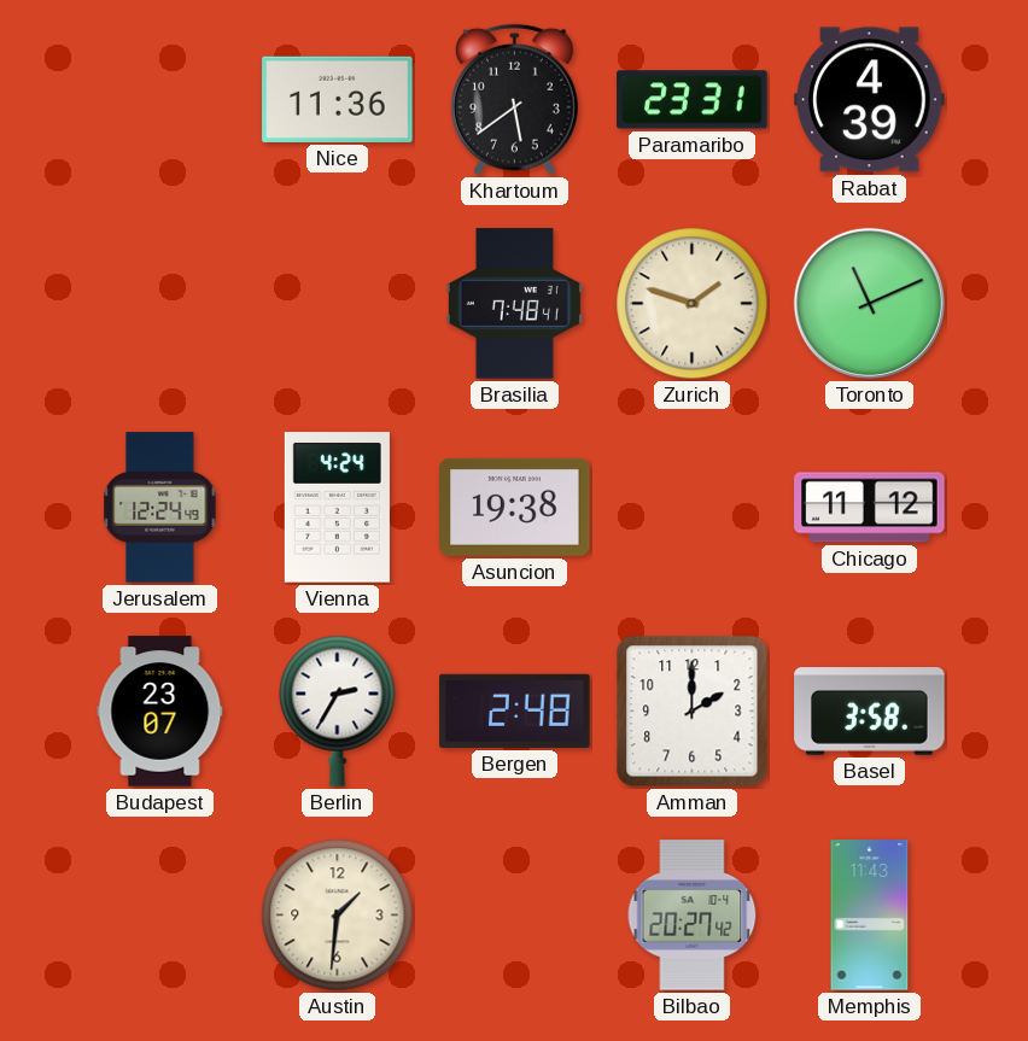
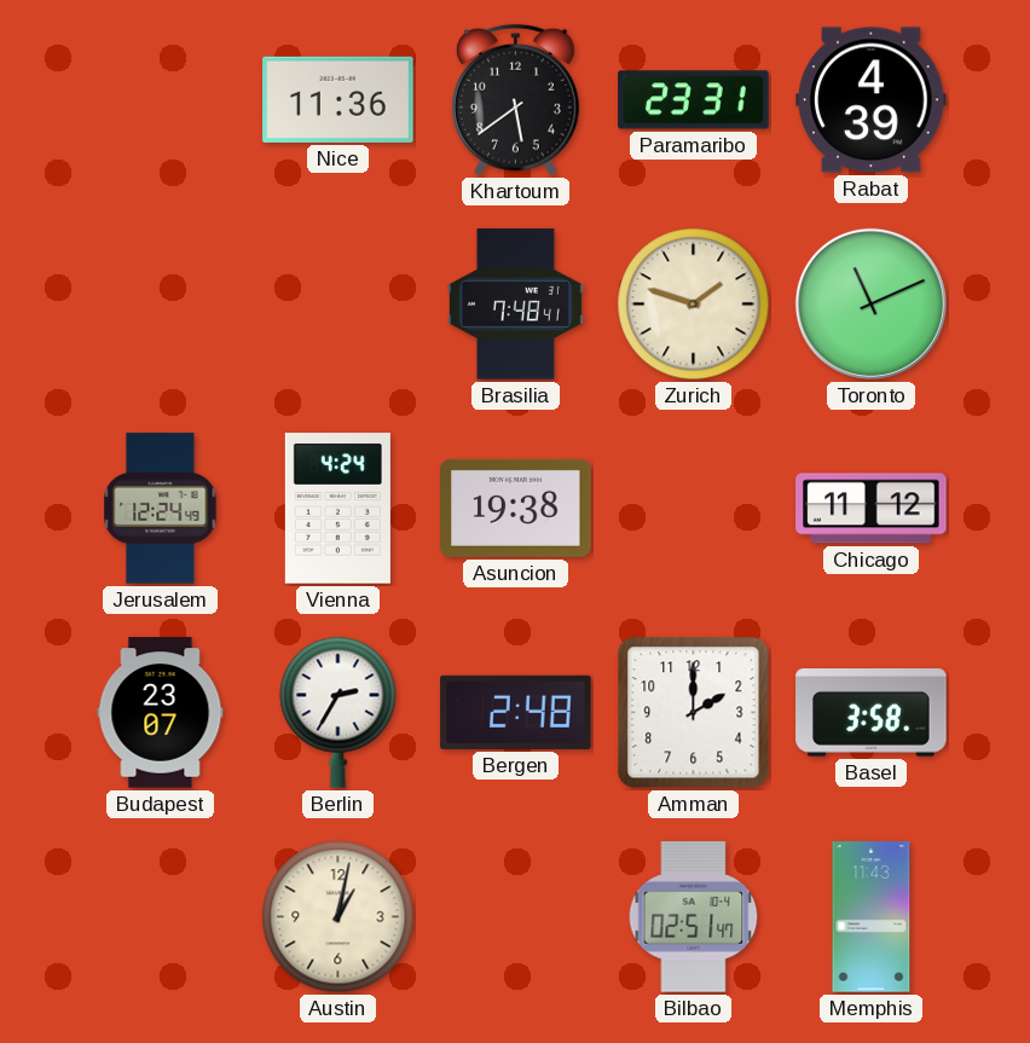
Austin: 1:31 -> 1:02 (338, 917)
Bilbao: 20:27 -> 02:51 (694, 917)
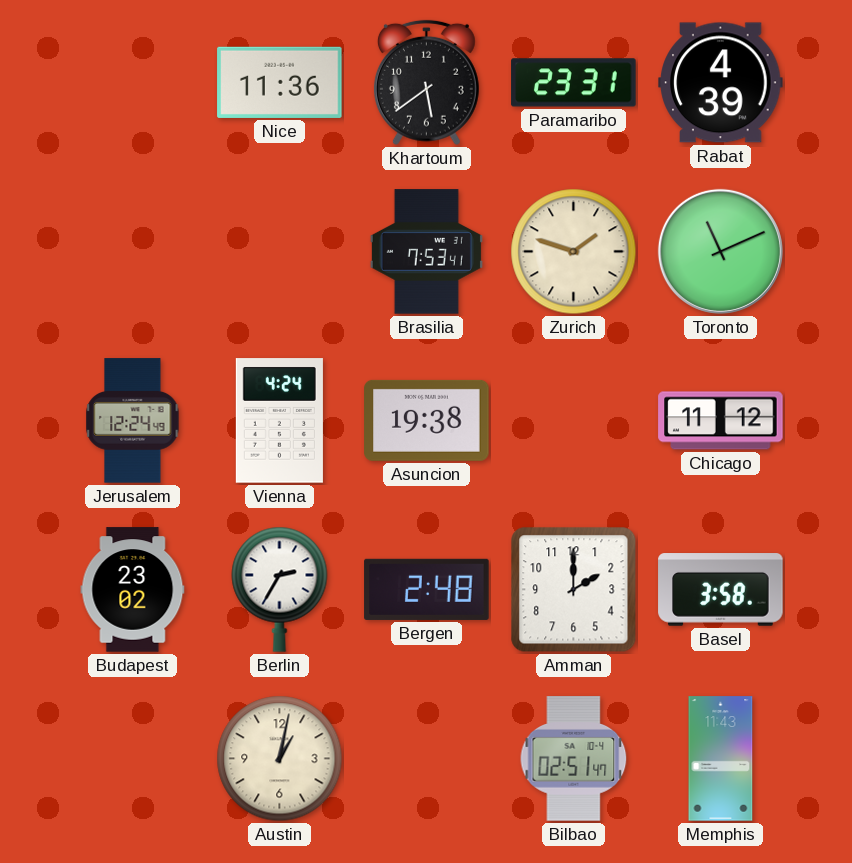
Brasilia: 7:48 -> 7:53 (426, 252)
Budapest: 23:07 -> 23:02 (133, 590)
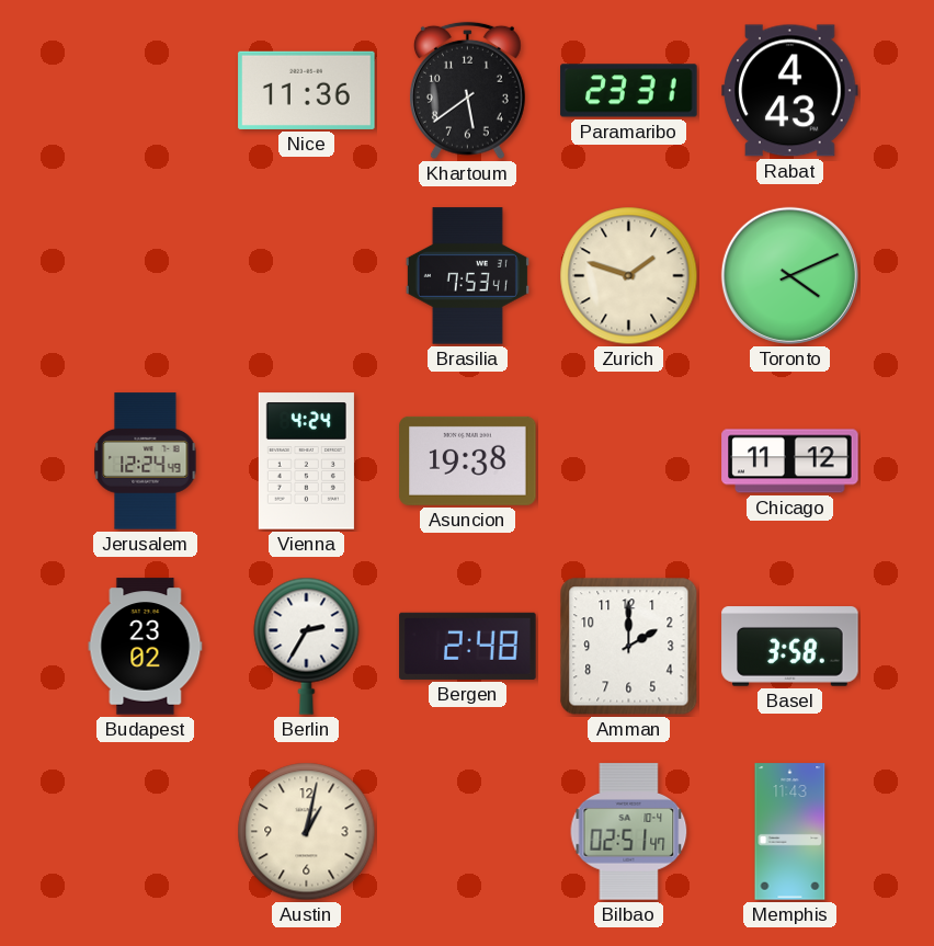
Rabat: 4:39 -> 4:43 (790, 91)
Toronto: 11:11 -> 4:11 (789, 275)
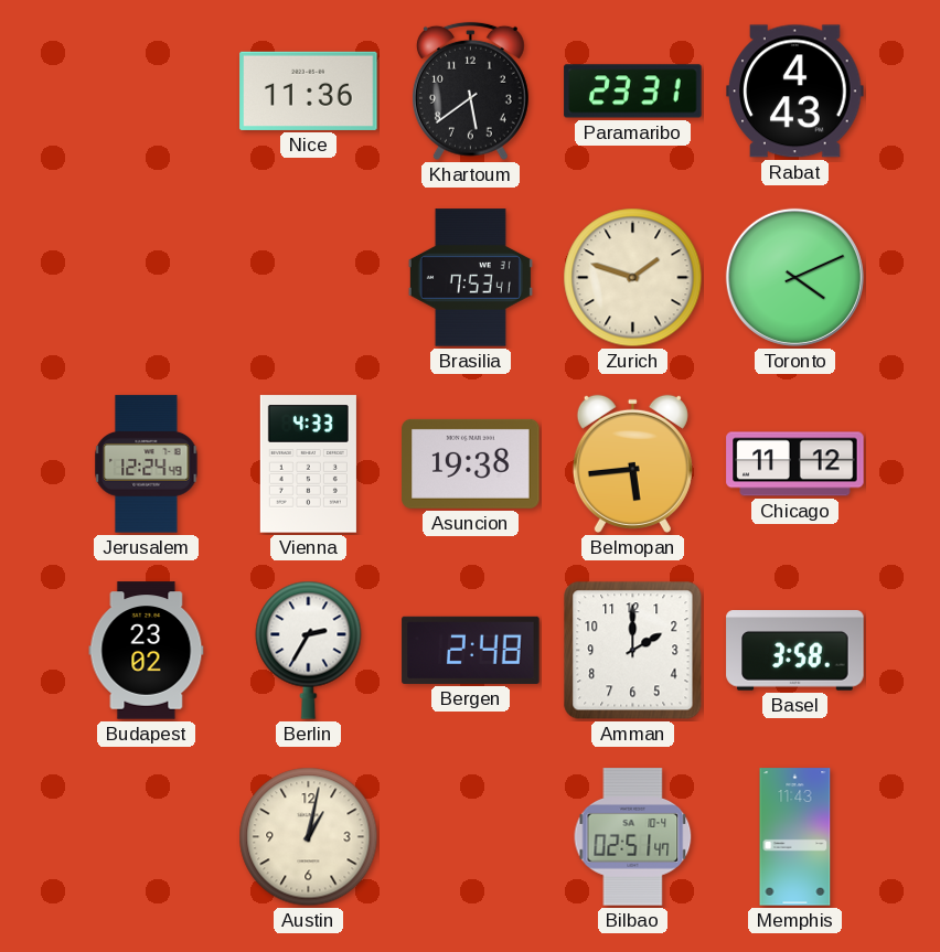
Vienna: 4:24 -> 4:33 (308, 464)
Belmopan: none -> 5:44 (632, 463)
